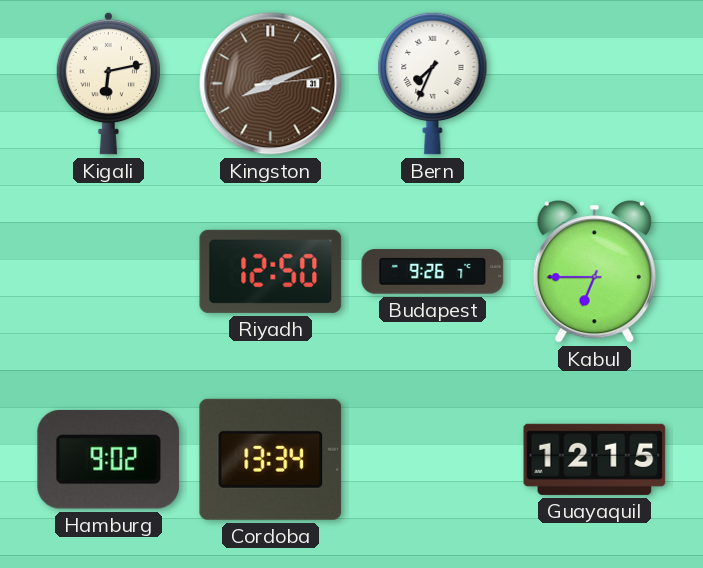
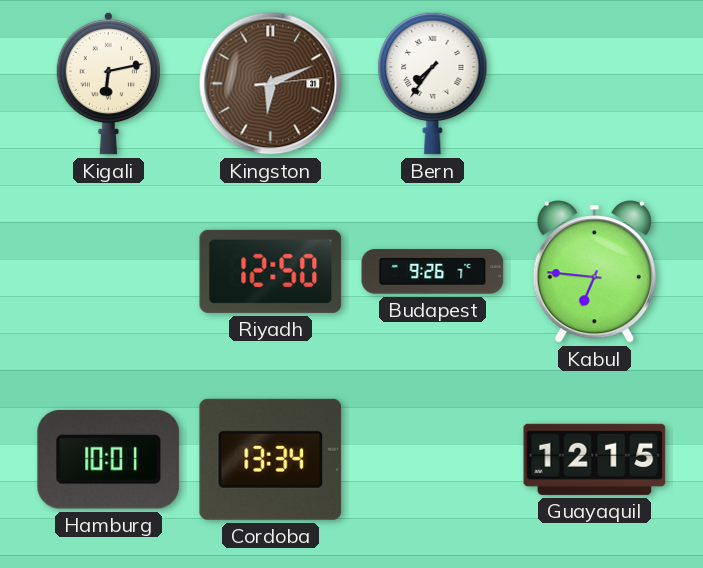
Kingston: 8:11 -> 6:11 (271, 84)
Bern: 7:34 -> 7:36 (433, 83)
Kabul: 6:45 -> 6:46 (594, 272)
Hamburg: 9:02 -> 10:01 (109, 459)
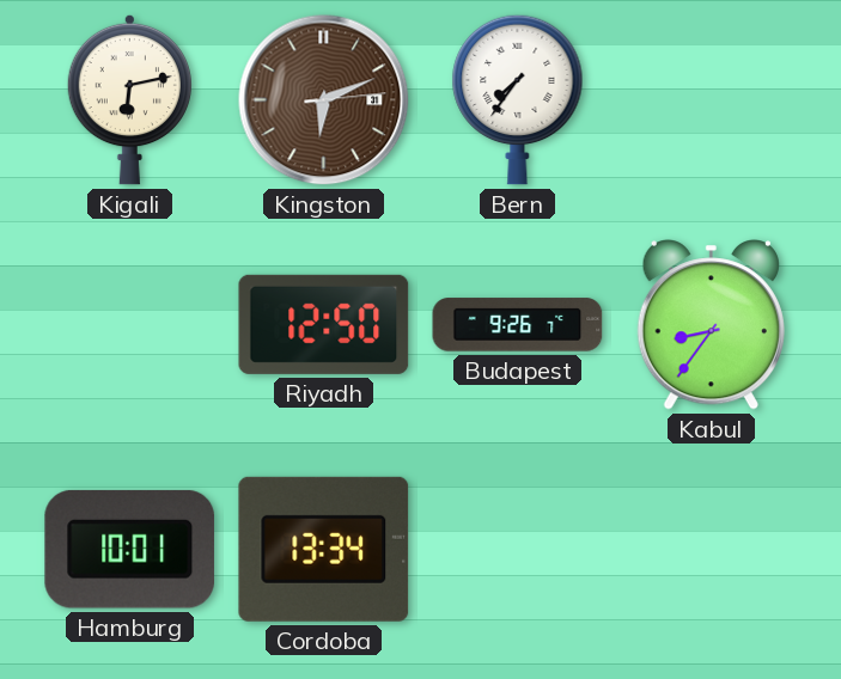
Kabul: 6:46 -> 8:36 (711, 325)
Guayaquil: 12:15 -> none (595, 459)
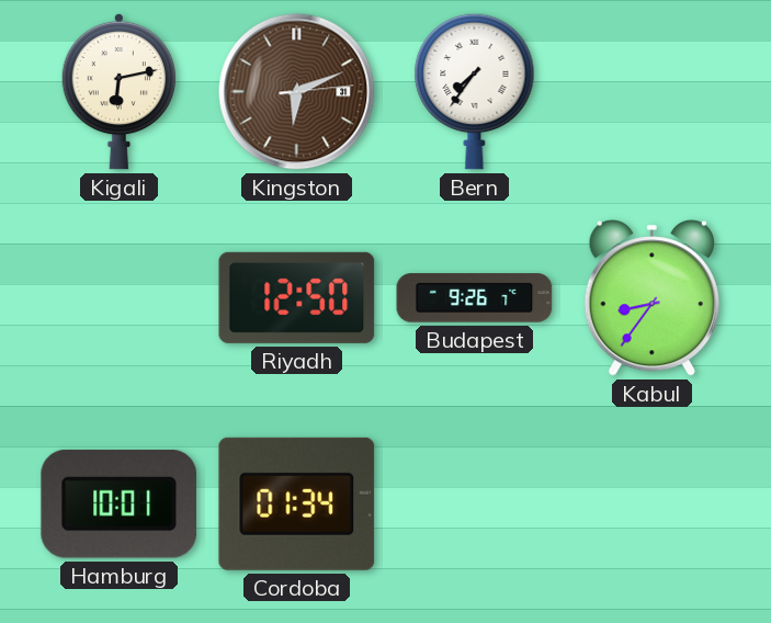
Cordoba: 13:34 -> 01:34 (297, 503)
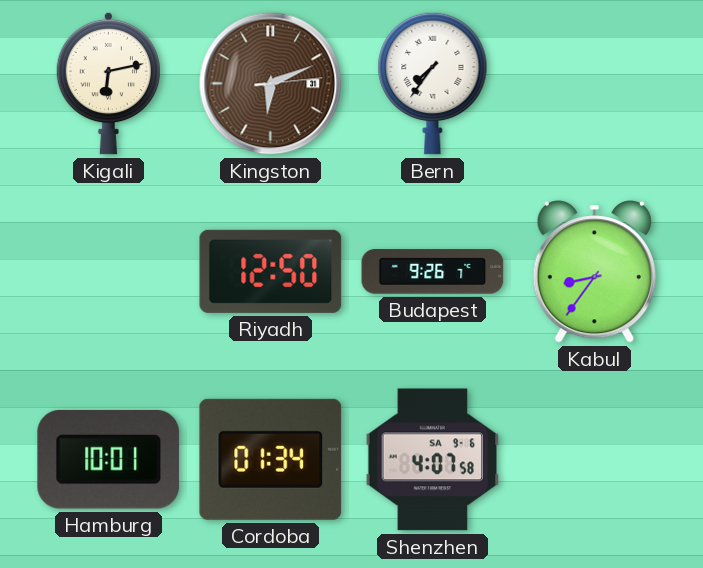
Shenzhen: none -> 4:07 (433, 460)
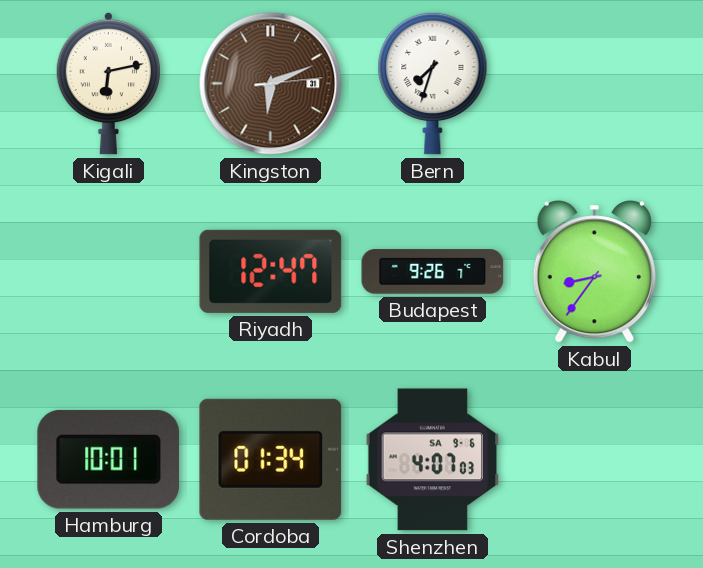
Bern: 7:36 -> 7:33 (433, 83)
Riyadh: 12:50 -> 12:47 (271, 271)
Shenzhen: 4:07:58 -> 4:07:03 (433, 460)
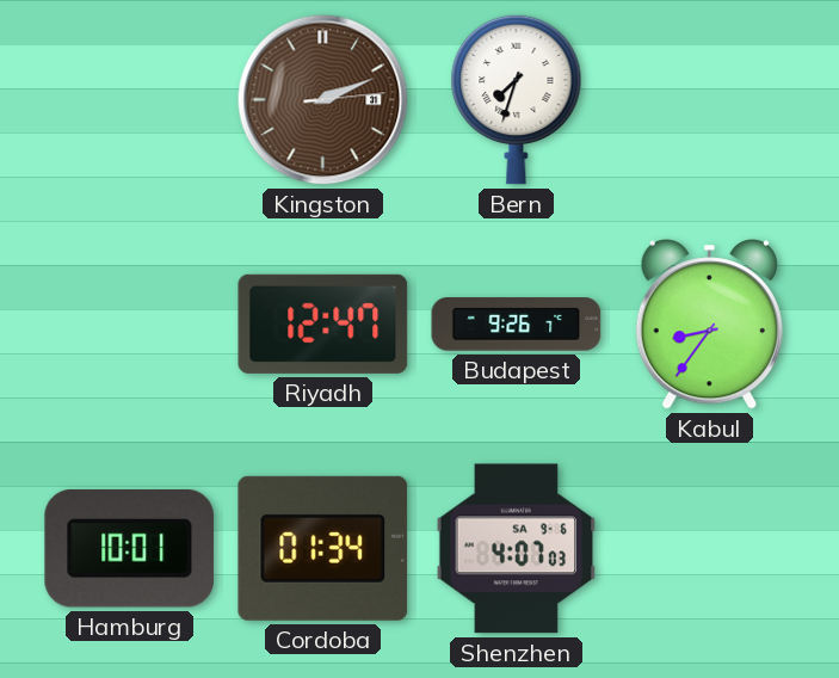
Kigali: 6:13 -> none (108, 83)
Kingston: 6:11 -> 2:11 (323, 100)
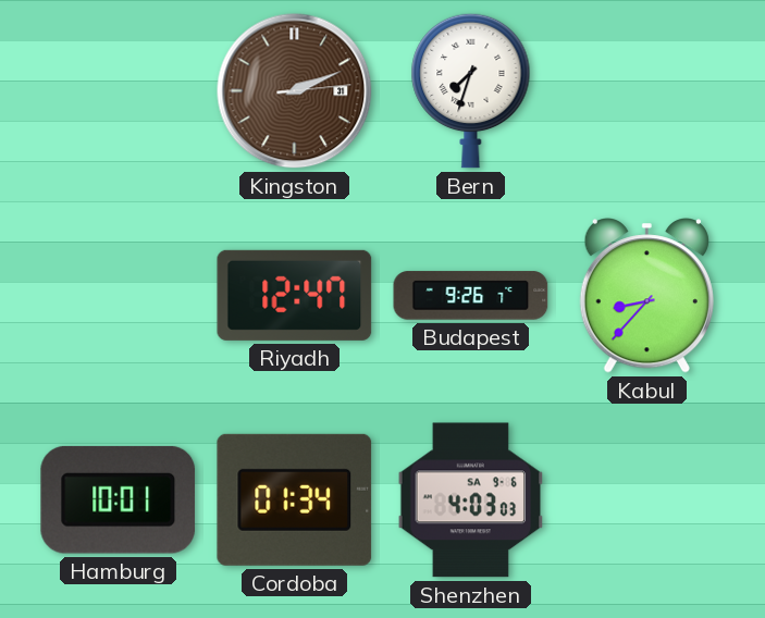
Kabul: 8:36 -> 8:37 (646, 296)
Shenzhen: 4:07 -> 4:03 (471, 500)
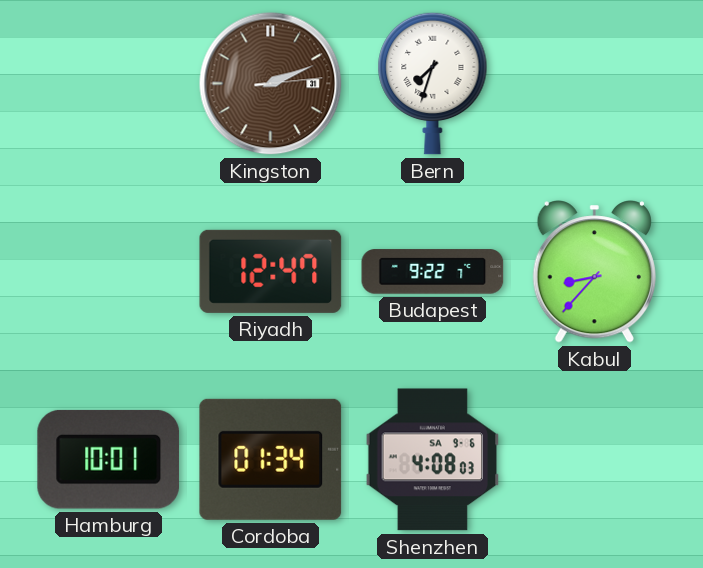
Budapest: 9:26 -> 9:22 (433, 272)
Shenzhen: 4:03 -> 4:08 (433, 460)
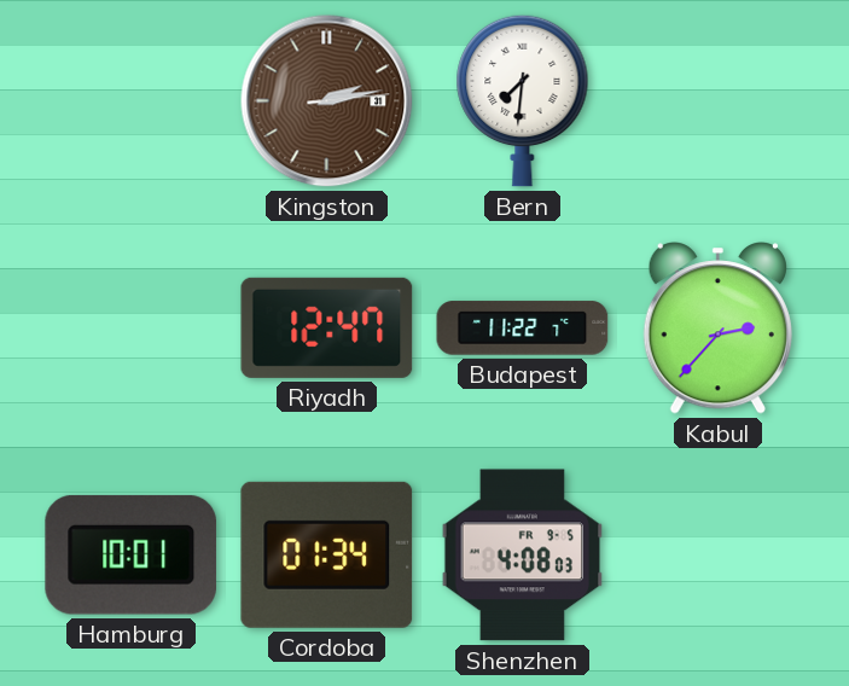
Kingston: 2:11 -> 2:13 (327, 101)
Bern: 7:33 -> 7:31 (523, 100)
Budapest: 9:22 -> 11:22 (523, 329)
Kabul: 8:37 -> 2:37 (717, 329)
Shenzhen date: SA 9-6 -> FR 9-5 (523, 556)
